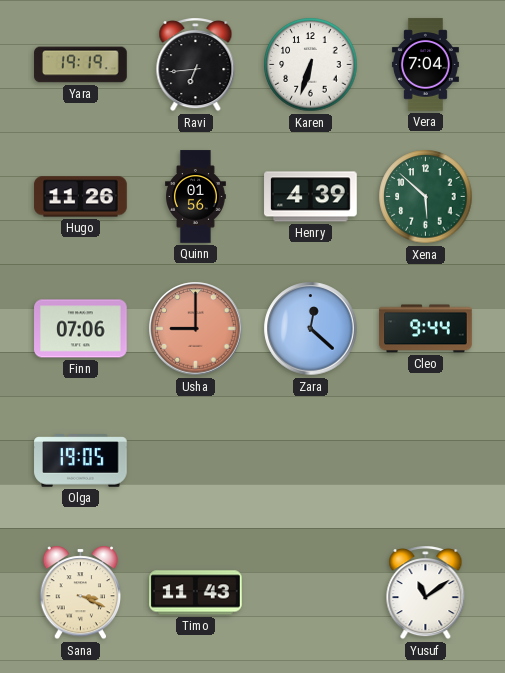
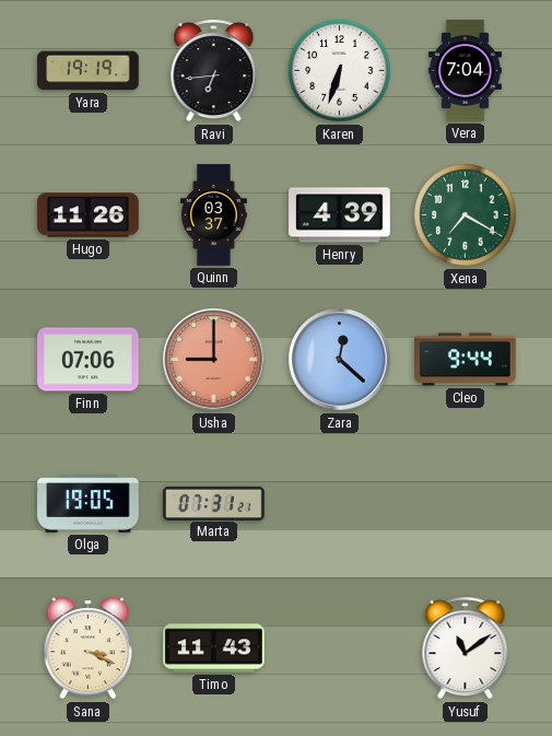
Quinn: 01:56 -> 03:37 (214, 215)
Xena: 5:52 -> 7:20 (466, 215)
Marta: none -> 07:31 (214, 503)
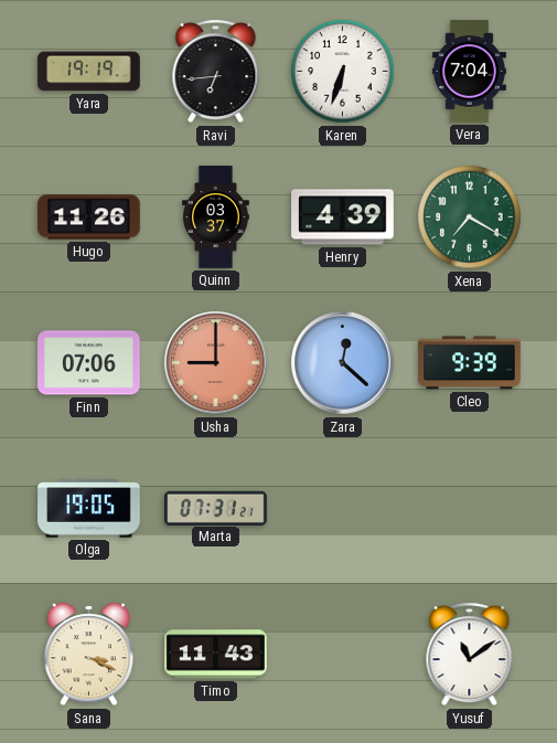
Cleo: 9:44 -> 9:39 (470, 363)
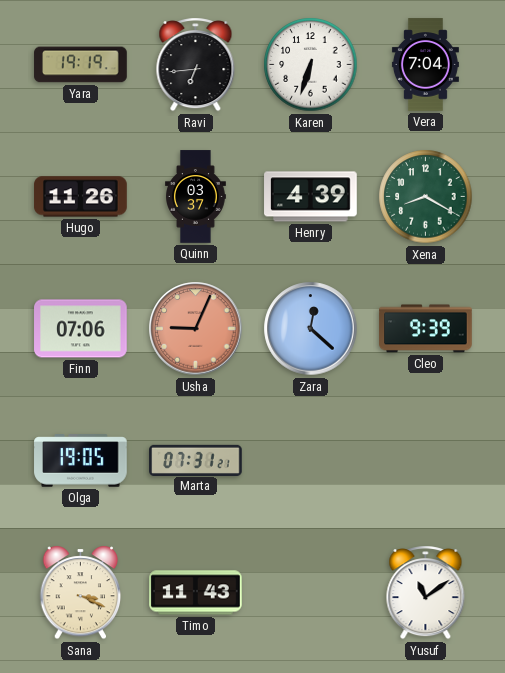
Xena: 7:20 -> 8:20 (426, 197)
Usha: 9:00 -> 9:04 (196, 329)
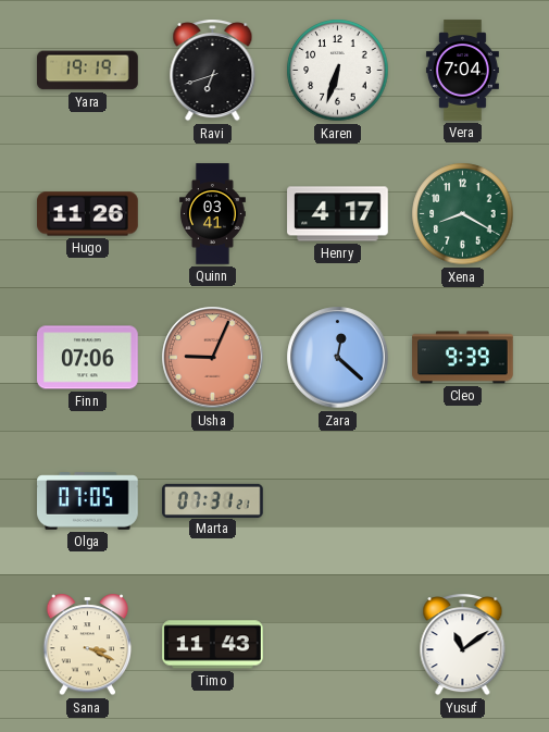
Ravi: 6:44 -> 6:42 (213, 71)
Quinn: 03:37 -> 03:41 (213, 214)
Henry: 4:39 -> 4:17 (338, 214)
Olga: 19:05 -> 07:05 (88, 501)
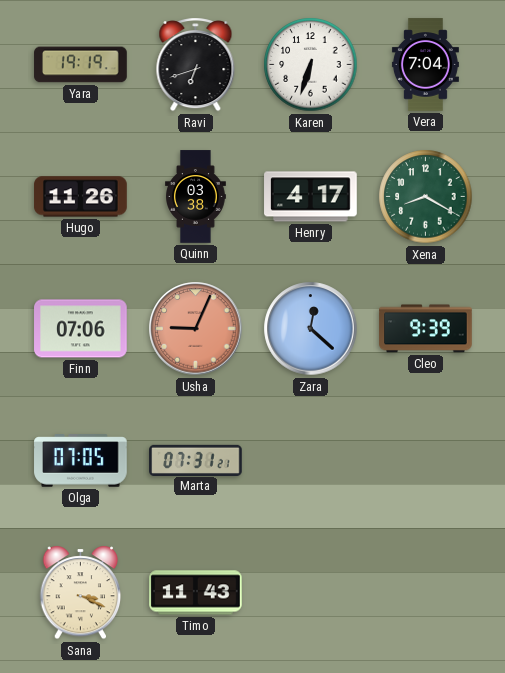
Quinn: 03:41 -> 03:38 (196, 197)
Yusuf: 11:09 -> none (463, 645)
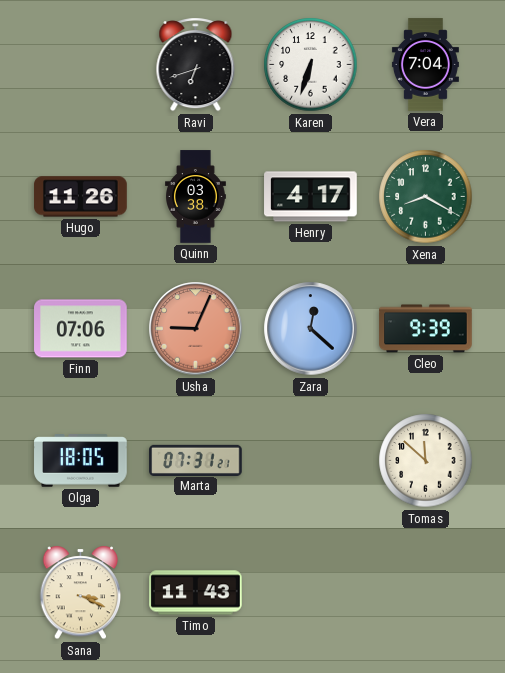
Yara: 19:19 -> none (81, 65)
Olga: 07:05 -> 18:05 (81, 461)
Tomas: none -> 11:52 (426, 461)
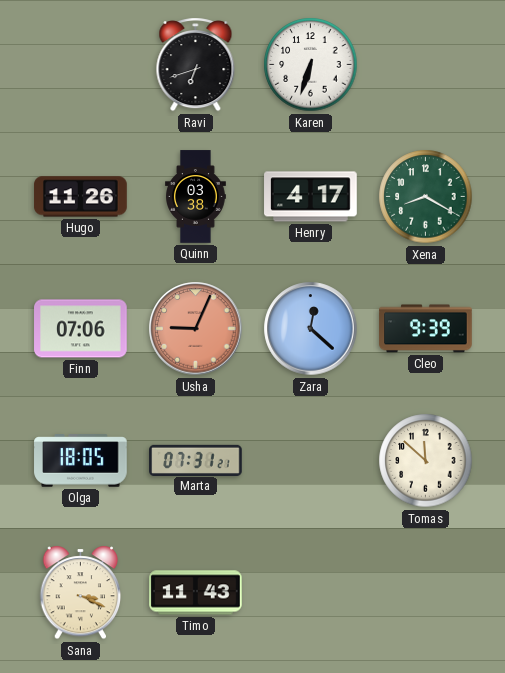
Vera: 7:04 -> none (425, 65)
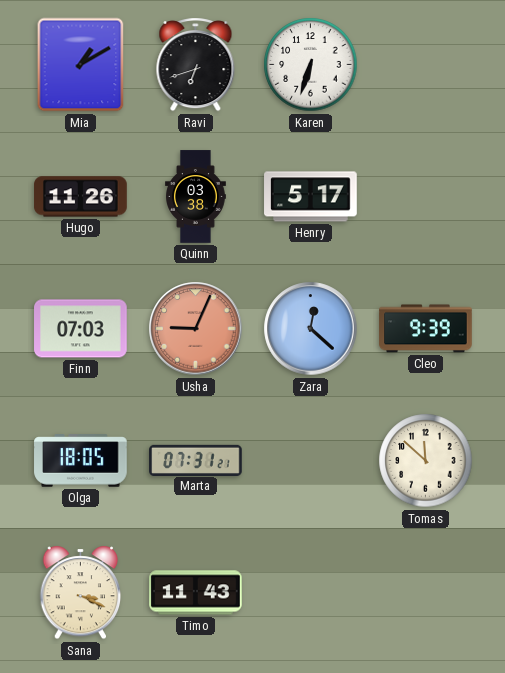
Mia: none -> 1:10 (81, 65)
Henry: 4:17 -> 5:17 (311, 197)
Xena: 8:20 -> none (426, 197)
Finn: 07:06 -> 07:03 (81, 329)
